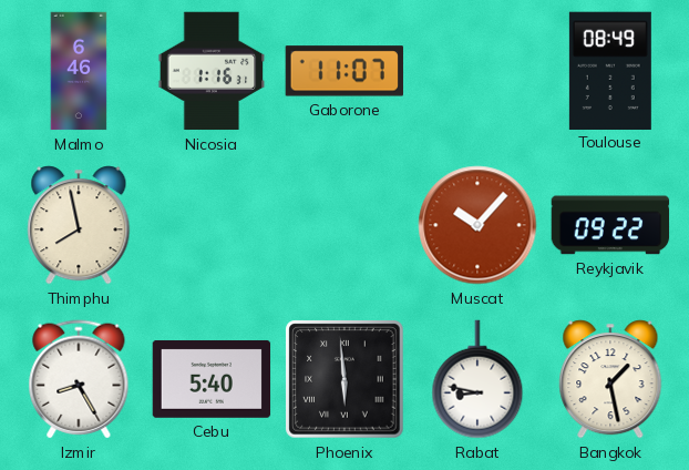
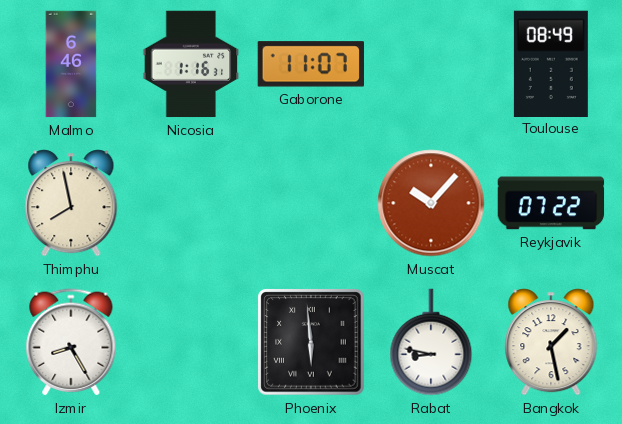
Reykjavik: 09:22 -> 07:22 (551, 203)
Cebu: 5:40 -> none (212, 379)
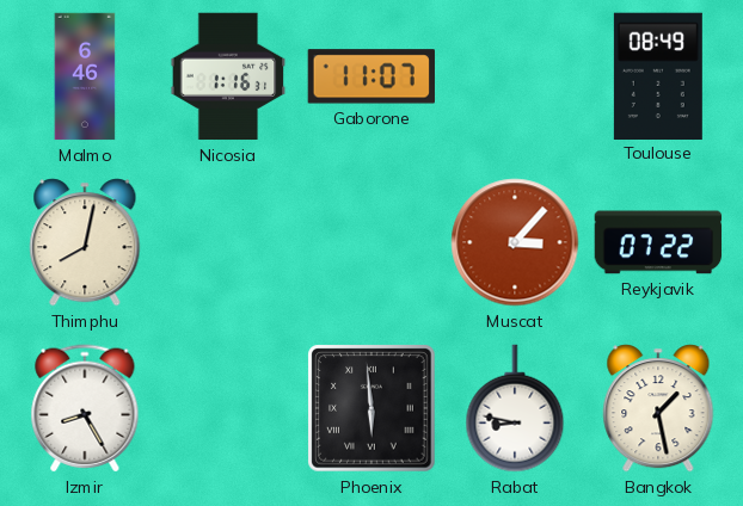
Thimphu: 7:58 -> 8:02 (85, 242)
Muscat: 10:07 -> 3:07 (515, 242)
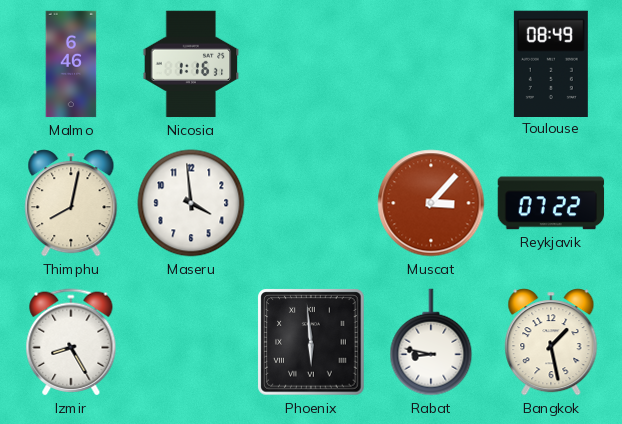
Gaborone: 11:07 -> none (371, 76)
Maseru: none -> 3:59 (191, 203)
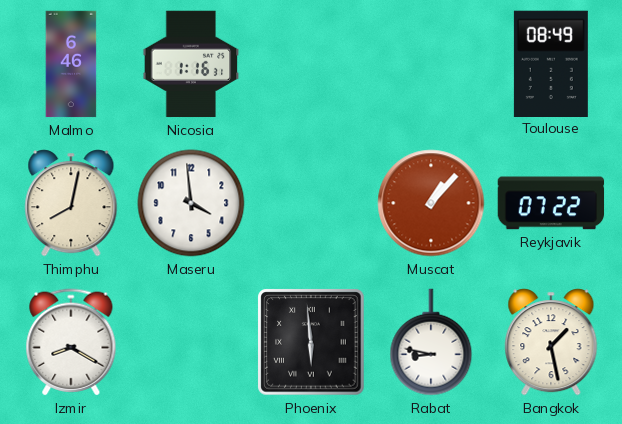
Muscat: 3:07 -> 1:07 (431, 203)
Izmir: 8:25 -> 8:20 (71, 342)
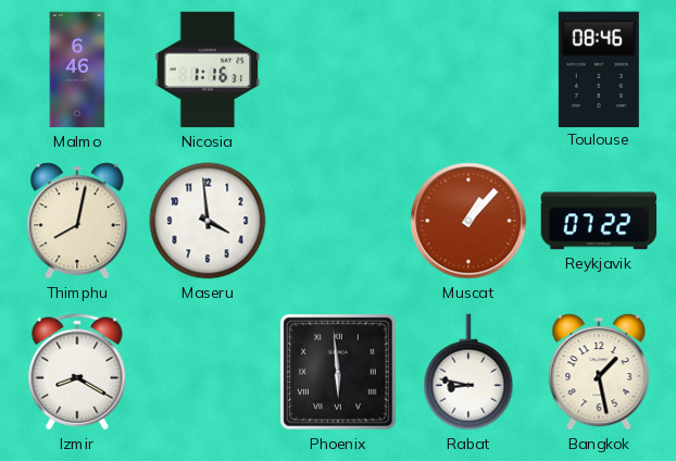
Toulouse: 08:49 -> 08:46 (599, 68)
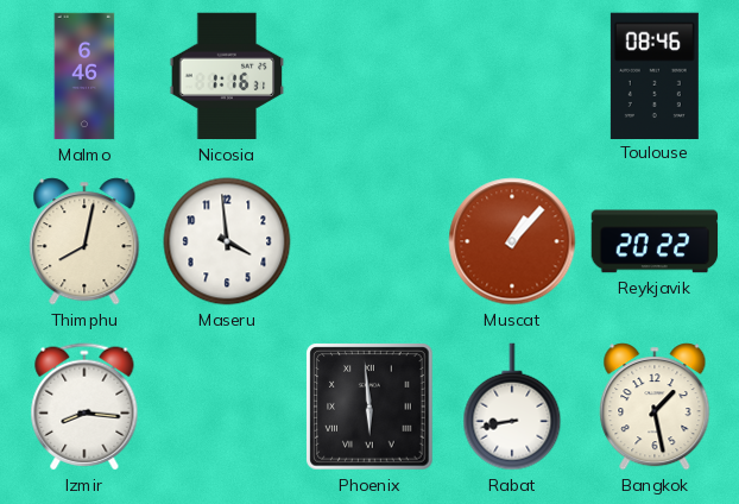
Reykjavik: 07:22 -> 20:22 (655, 241)
Izmir: 8:20 -> 8:16 (84, 407)
Rabat: 8:47 -> 8:43 (512, 407)
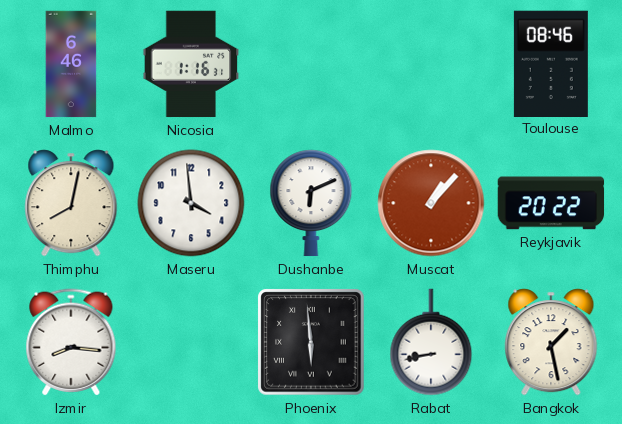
Dushanbe: none -> 6:11 (311, 203)
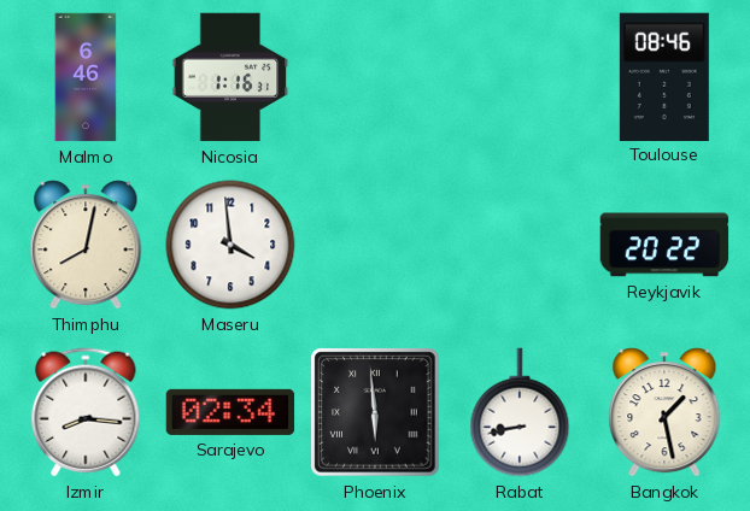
Dushanbe: 6:11 -> none (311, 203)
Muscat: 1:07 -> none (431, 203)
Sarajevo: none -> 02:34 (230, 412)
